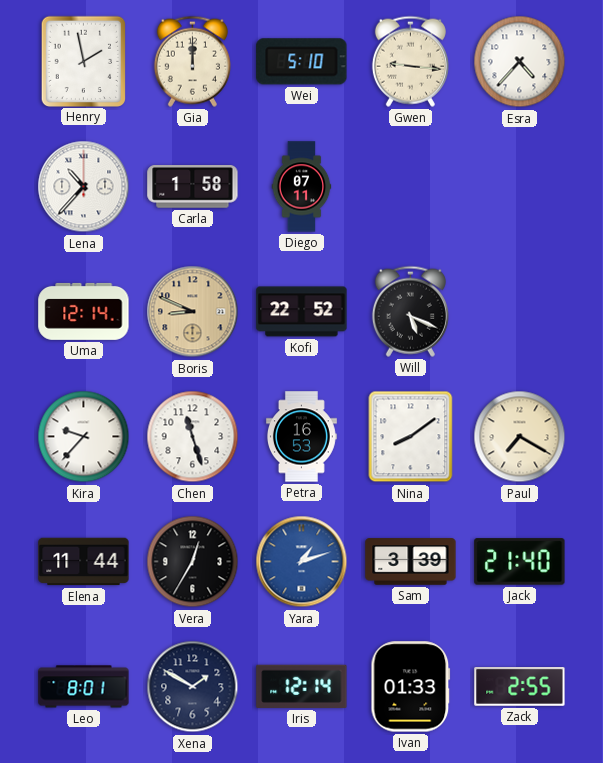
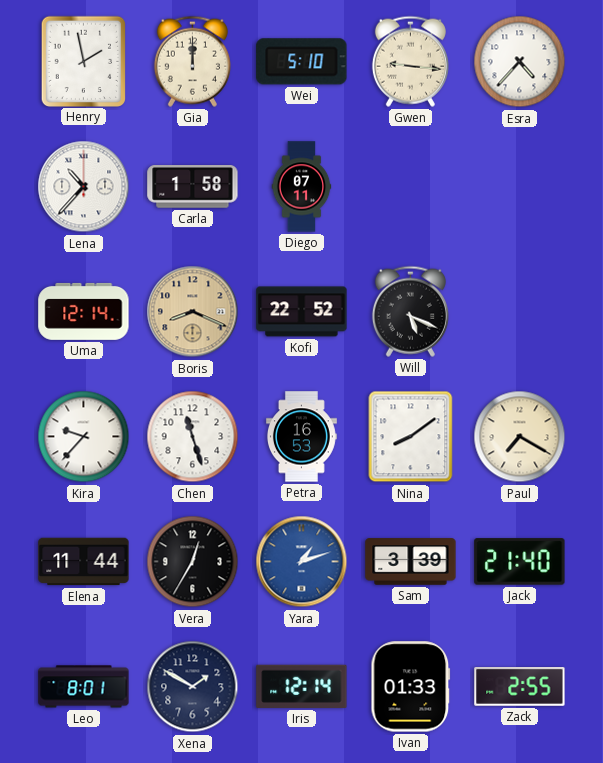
Boris: 8:49 -> 8:19 (193, 312)
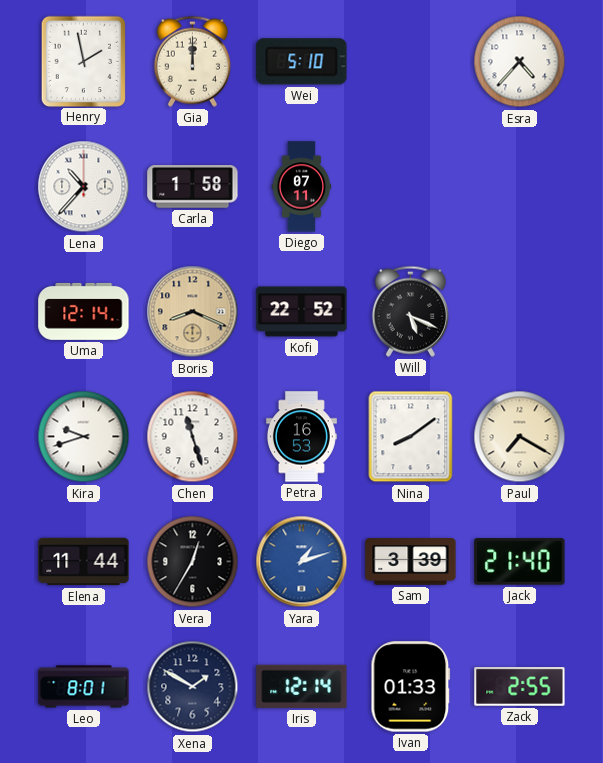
Gwen: 9:16 -> none (410, 61)
Kira: 9:37 -> 9:42 (84, 437)
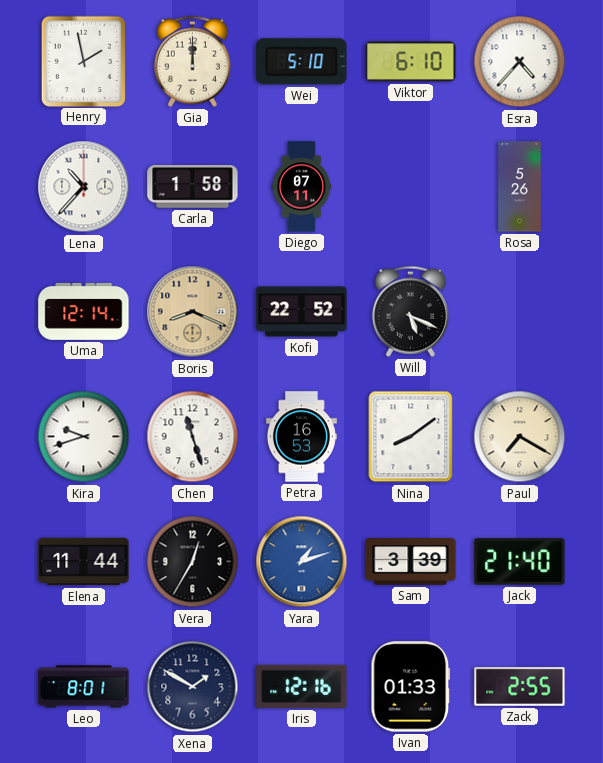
Viktor: none -> 6:10 (411, 62)
Rosa: none -> 5:26 (520, 187)
Iris: 12:14 -> 12:16 (302, 686)
